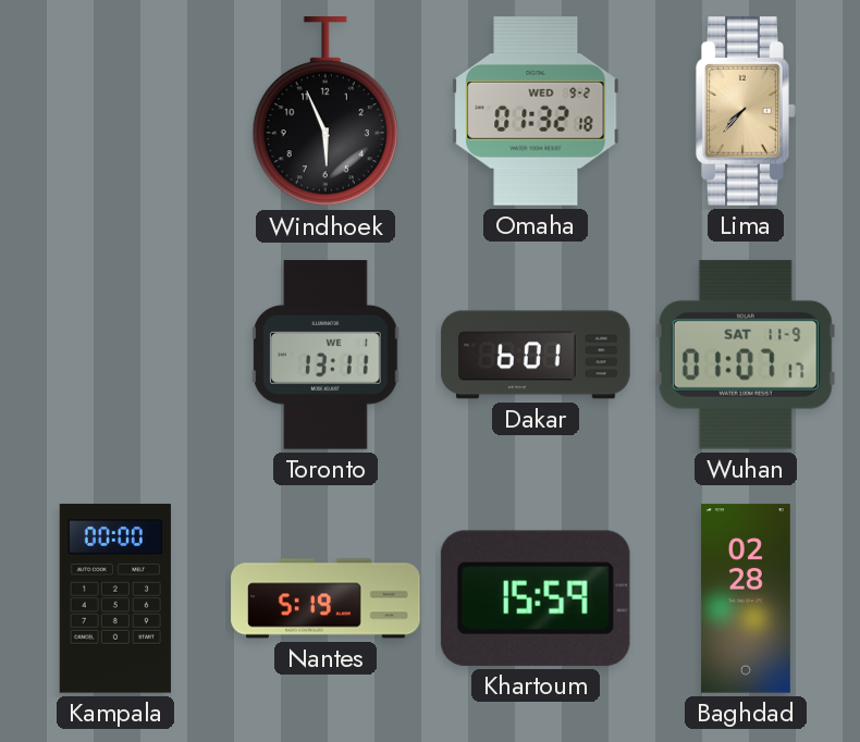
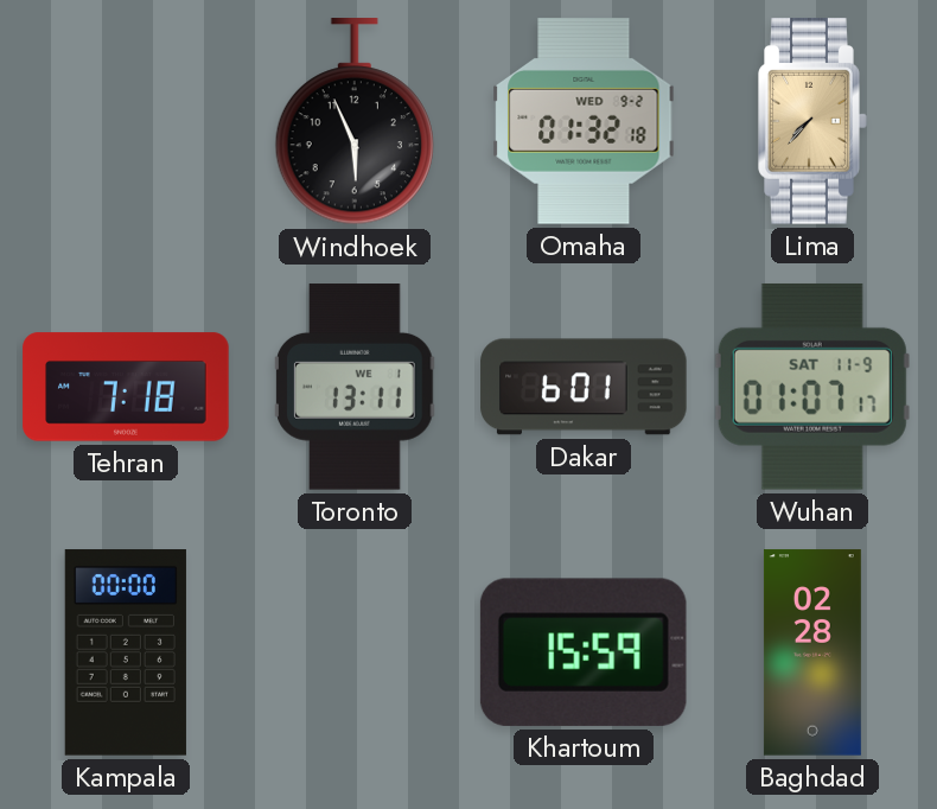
Tehran: none -> 7:18 (126, 387)
Nantes: 5:19 -> none (325, 598)
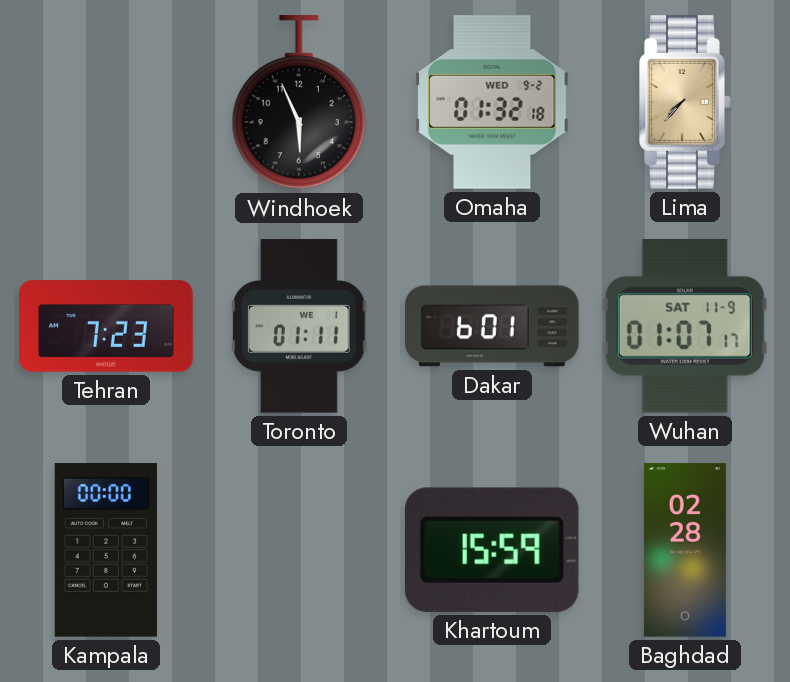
Tehran: 7:18 -> 7:23 (106, 326)
Toronto: 13:11 -> 01:11 (299, 326)
